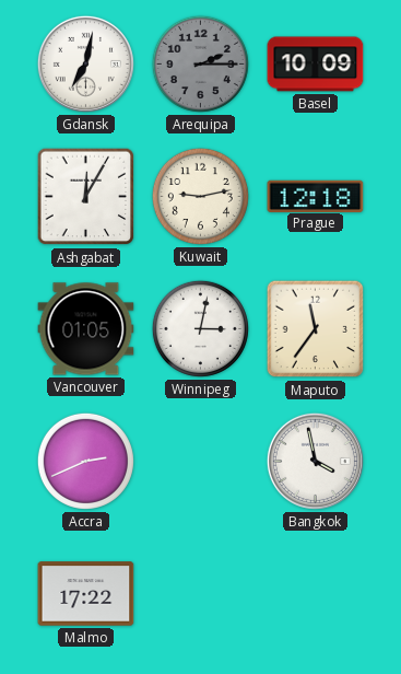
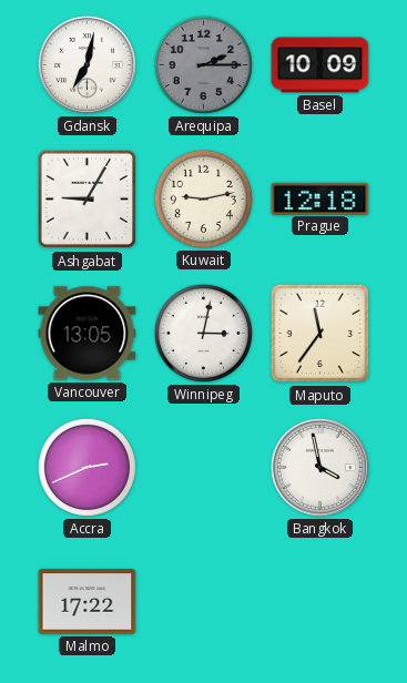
Ashgabat: 12:05 -> 9:05 (88, 200)
Vancouver: 01:05 -> 13:05 (88, 334)
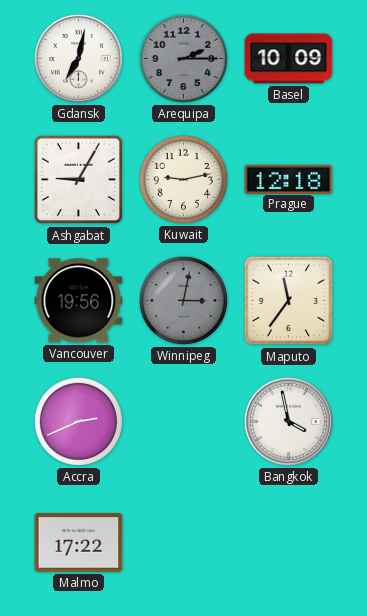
Vancouver: 13:05 -> 19:56 (79, 301)
Winnipeg dial: white -> grey (183, 300)
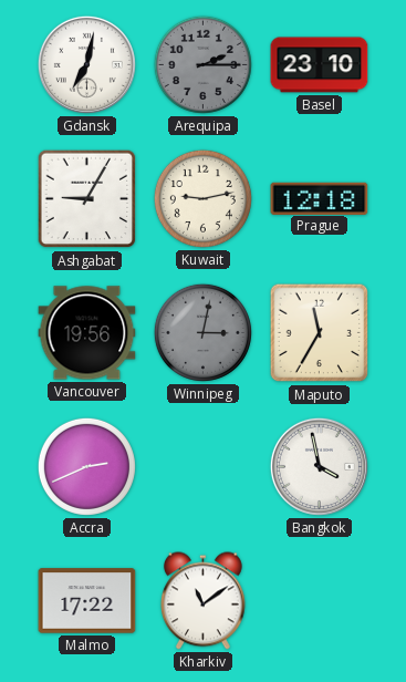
Basel: 10:09 -> 23:10 (320, 65)
Maputo: 11:36 -> 11:35 (320, 333)
Kharkiv: none -> 11:09 (202, 601)
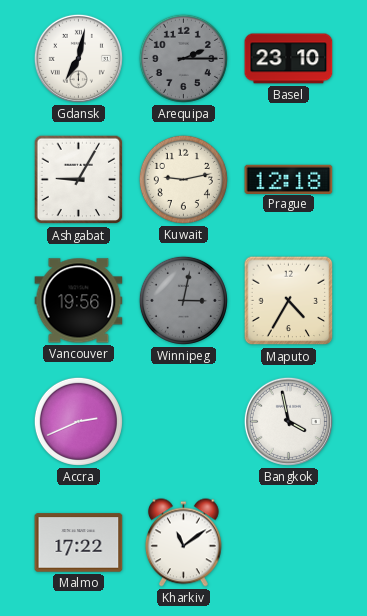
Maputo: 11:35 -> 4:35 (289, 301)
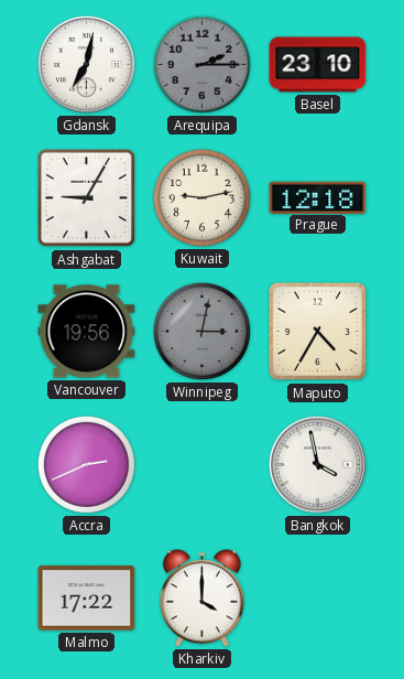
Kharkiv: 11:09 -> 4:00 (201, 599)
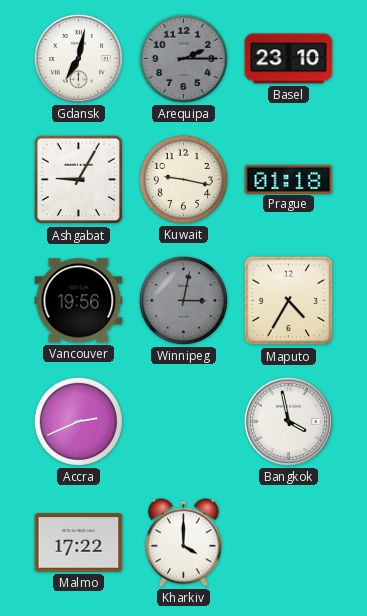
Kuwait: 9:13 -> 9:17 (183, 179)
Prague: 12:18 -> 01:18 (289, 179)
